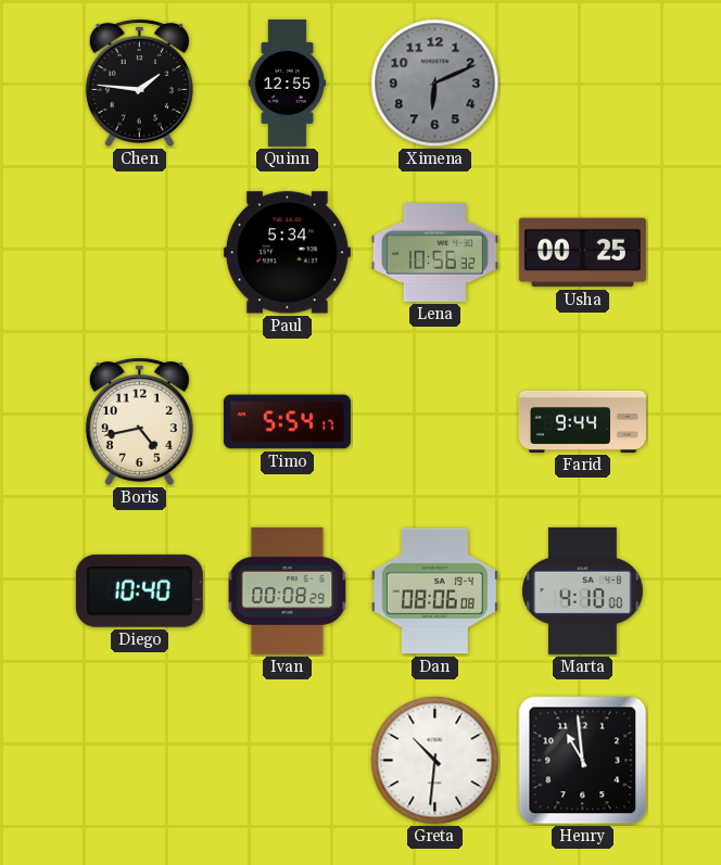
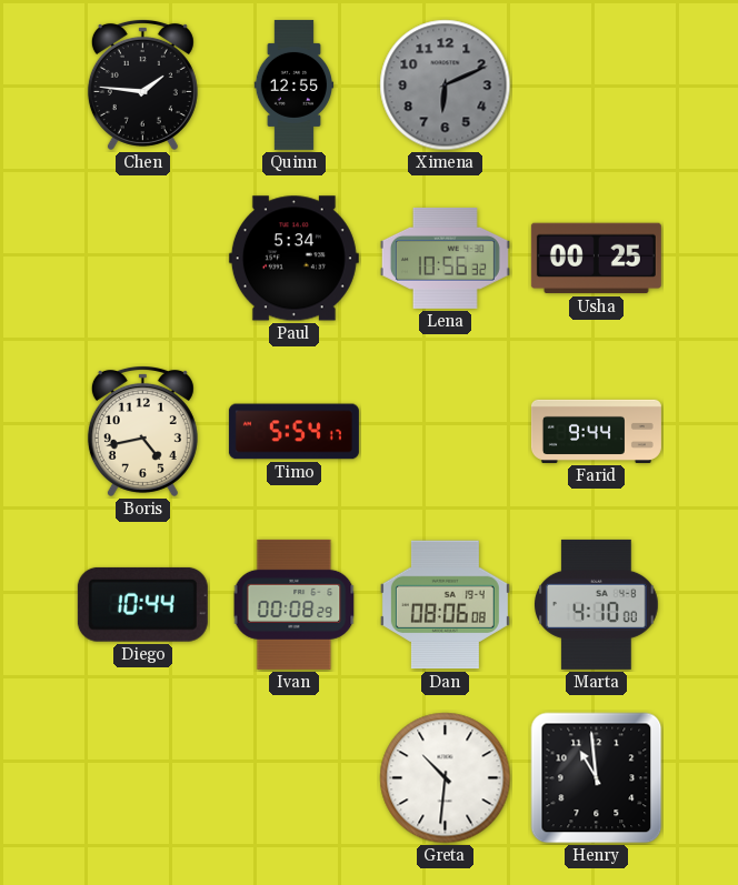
Diego: 10:40 -> 10:44 (142, 604)
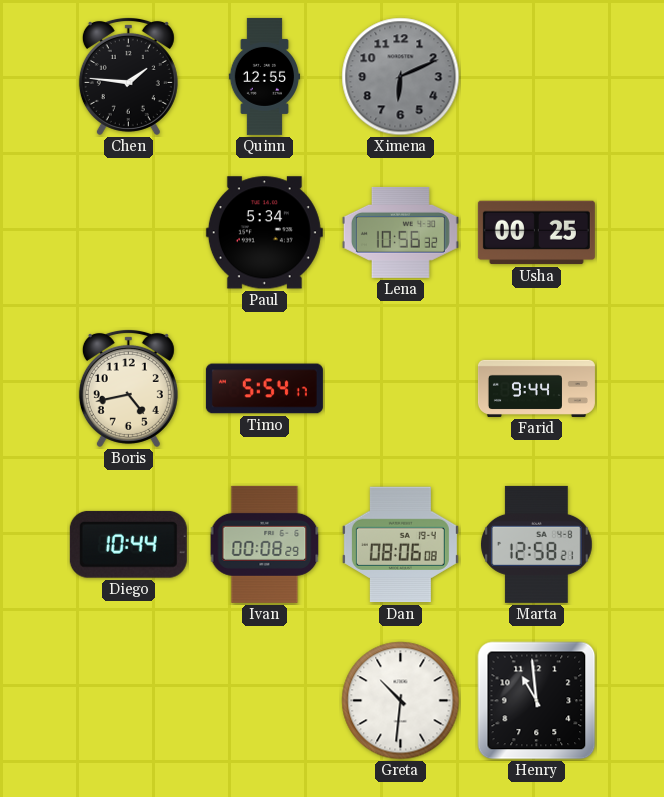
Marta: 4:10 -> 12:58 (537, 544)
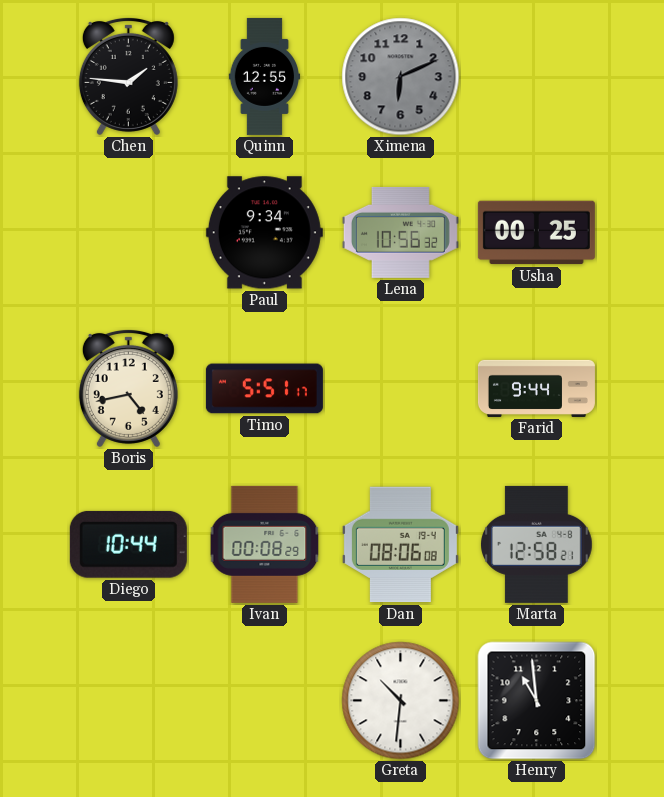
Paul: 5:34 -> 9:34 (264, 233)
Timo: 5:54 -> 5:51 (264, 389)
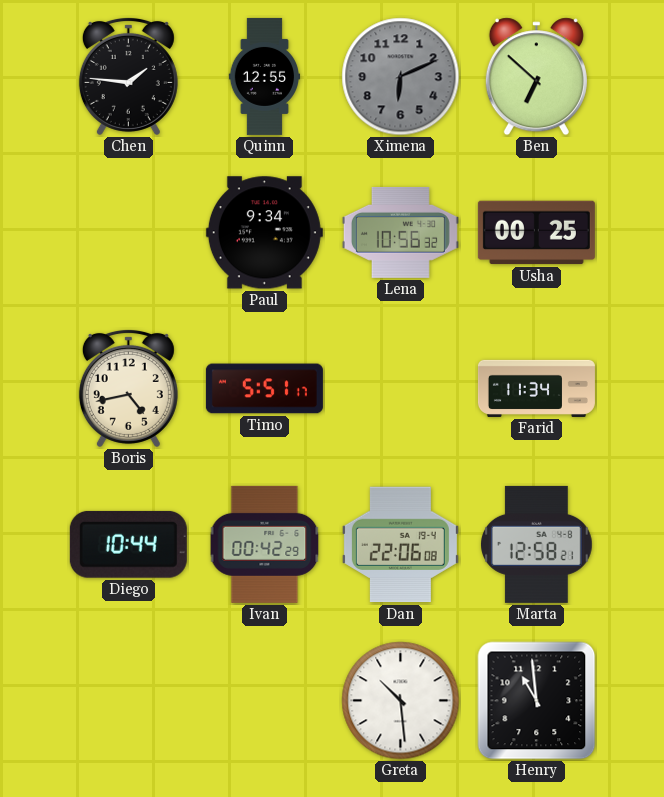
Ben: none -> 6:52 (536, 77)
Farid: 9:44 -> 11:34 (536, 388)
Ivan: 00:08 -> 00:42 (265, 544)
Dan: 08:06 -> 22:06 (400, 545)
Greta: 10:31 -> 10:29 (401, 701)
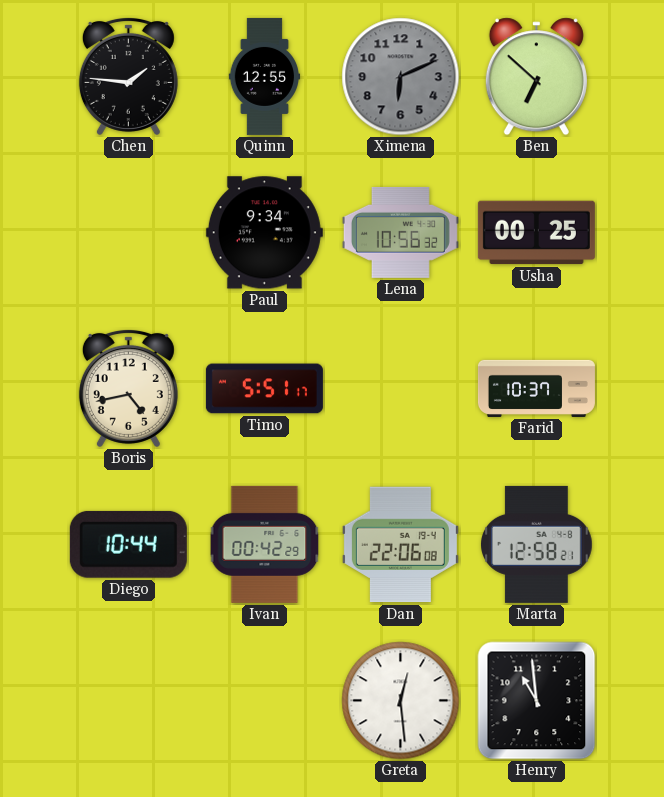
Farid: 11:34 -> 10:37 (536, 388)
Greta: 10:29 -> 12:29 (401, 701)
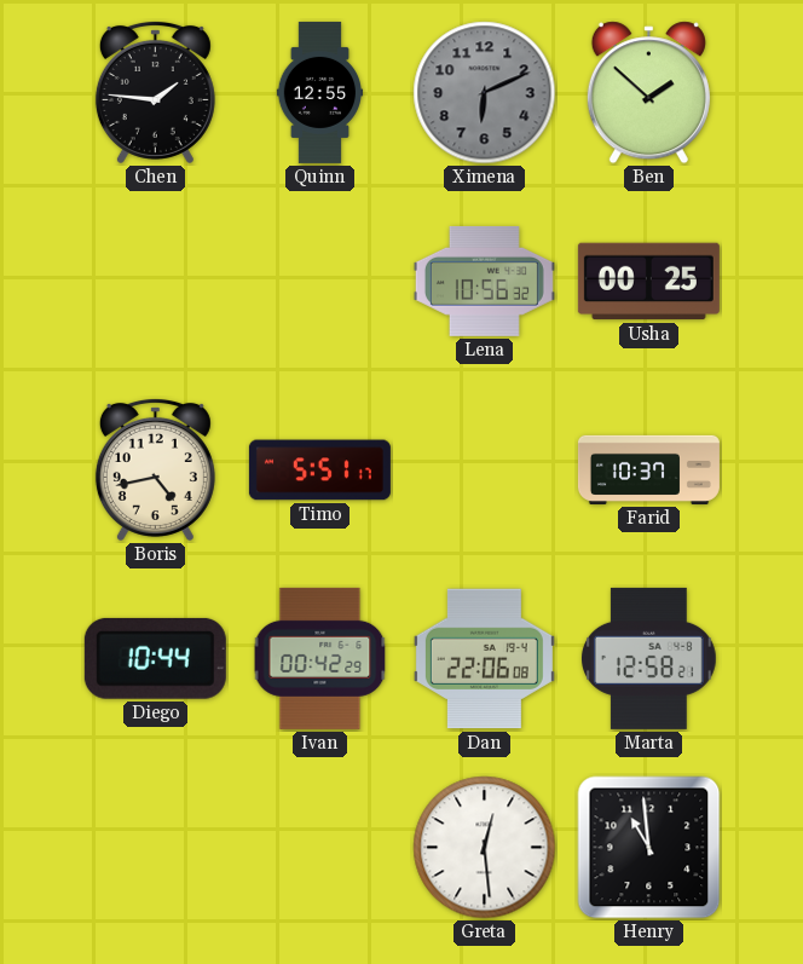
Ben: 6:52 -> 1:52 (648, 93)
Paul: 9:34 -> none (264, 233)
